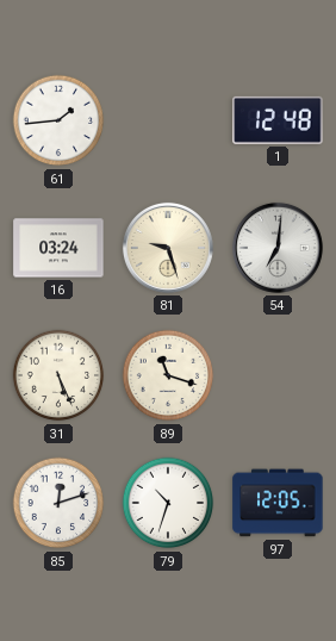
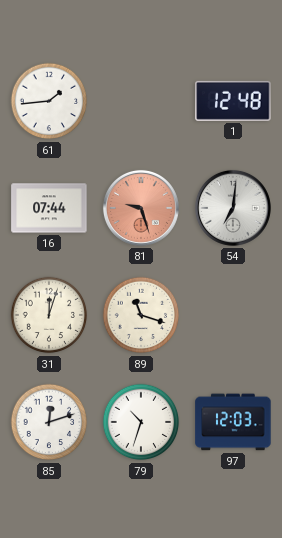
16: 03:24 -> 07:44 (49, 208)
81 dial: cream -> salmon (141, 208)
31: 5:26 -> 12:03 (49, 315)
97: 12:05 -> 12:03 (233, 422)
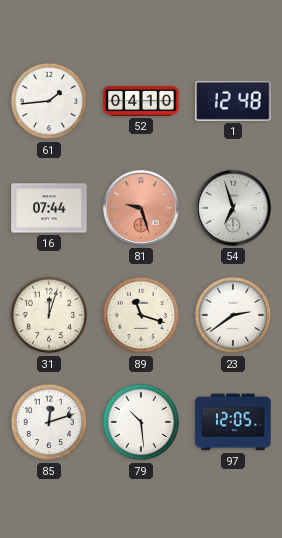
52: none -> 04:10 (141, 101)
54: 7:01 -> 6:57 (233, 208)
23: none -> 2:39 (233, 315)
79: 10:33 -> 10:29 (141, 422)
97: 12:03 -> 12:05 (233, 422)
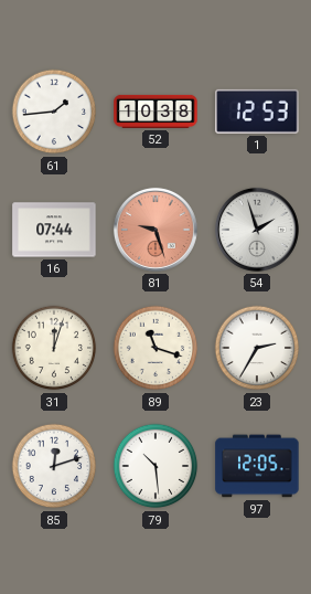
52: 04:10 -> 10:38 (155, 112)
1: 12:48 -> 12:53 (257, 112)
54: 6:57 -> 1:57 (257, 230)
23: 2:39 -> 2:35 (257, 348)
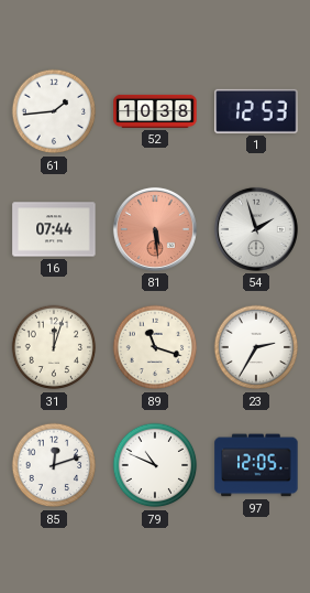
81: 9:27 -> 5:29 (155, 229)
79: 10:29 -> 10:49 (155, 465)
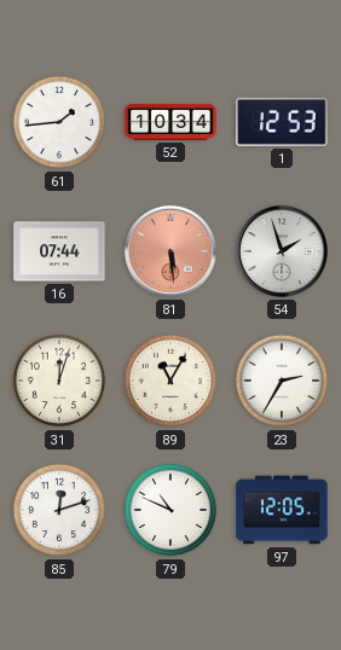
52: 10:38 -> 10:34 (170, 122)
89: 11:18 -> 11:05 (170, 381)
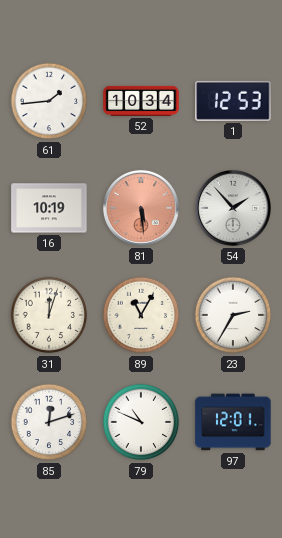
16: 07:44 -> 10:19 (49, 208)
54: 1:57 -> 1:53 (233, 208)
97: 12:05 -> 12:01 (233, 422)
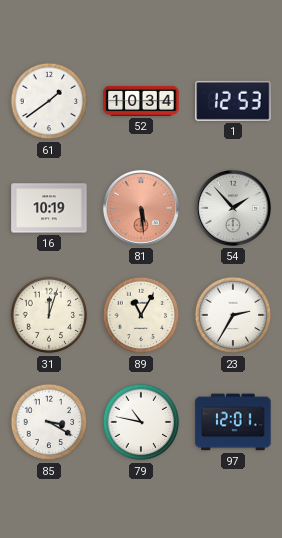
61: 1:44 -> 1:39 (49, 101)
85: 12:12 -> 3:20 (49, 422)
79: 10:49 -> 10:47 (141, 422)
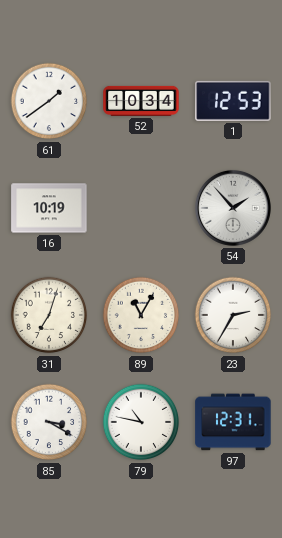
81: 5:29 -> none (141, 208)
31: 12:03 -> 7:03 (49, 315)
97: 12:01 -> 12:31 (233, 422)
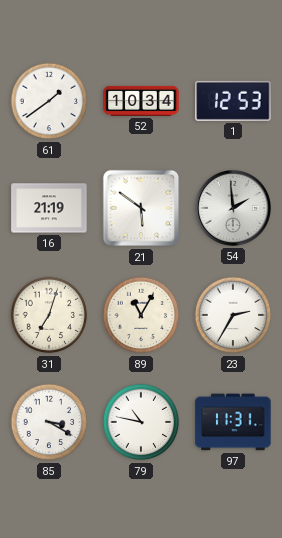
16: 10:19 -> 21:19 (49, 208)
21: none -> 5:51 (141, 208)
54: 1:53 -> 1:59 (233, 208)
97: 12:31 -> 11:31 (233, 422)
